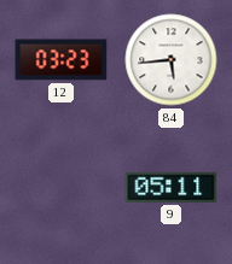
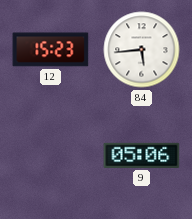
12: 03:23 -> 15:23 (51, 50)
9: 05:11 -> 05:06 (142, 155)
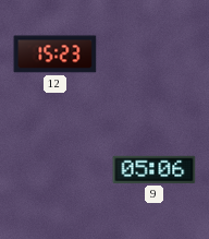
84: 5:44 -> none (142, 50)
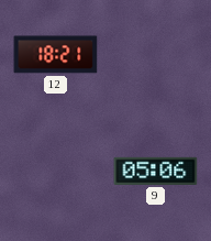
12: 15:23 -> 18:21 (56, 55)
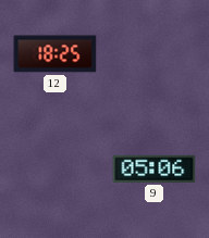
12: 18:21 -> 18:25 (56, 54)
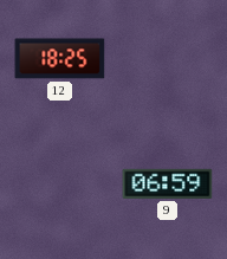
9: 05:06 -> 06:59 (168, 183)
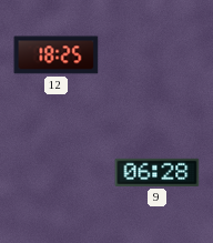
9: 06:59 -> 06:28 (158, 172)
